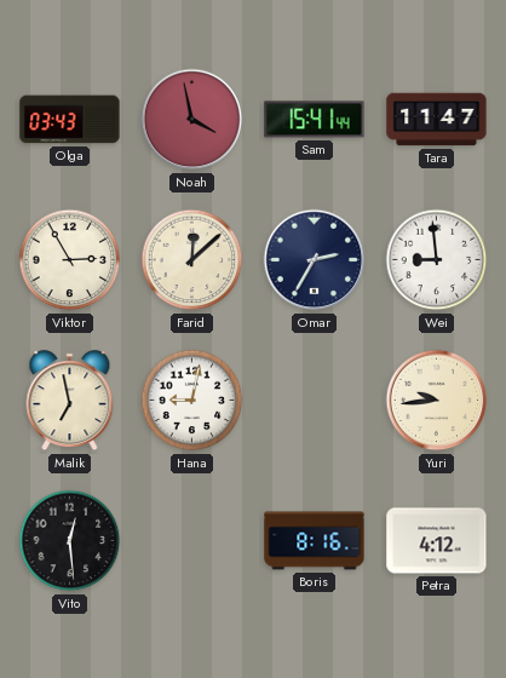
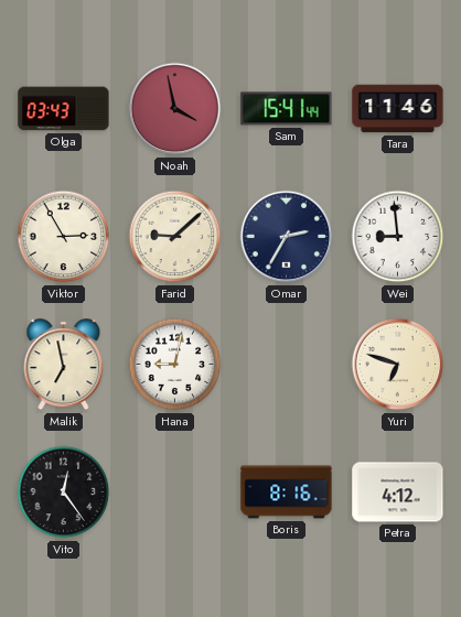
Tara: 11:47 -> 11:46 (398, 109)
Farid: 12:08 -> 9:08 (175, 237)
Yuri: 9:44 -> 6:48 (398, 365)
Vito: 12:29 -> 12:24 (64, 492)
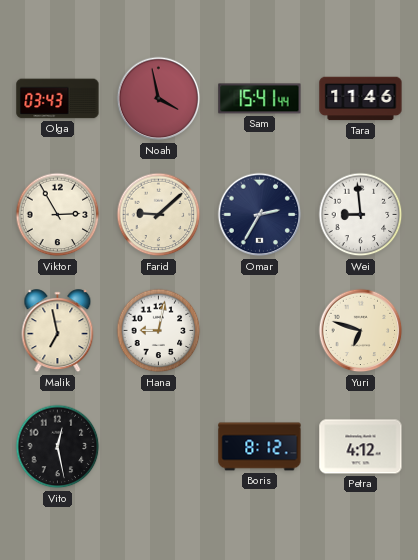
Vito: 12:24 -> 12:28 (58, 447)
Boris: 8:16 -> 8:12 (260, 447)
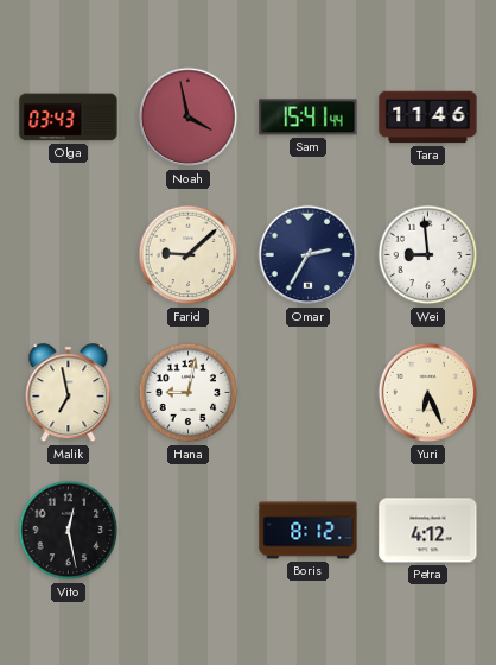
Viktor: 2:55 -> none (58, 215)
Yuri: 6:48 -> 6:26 (428, 393)
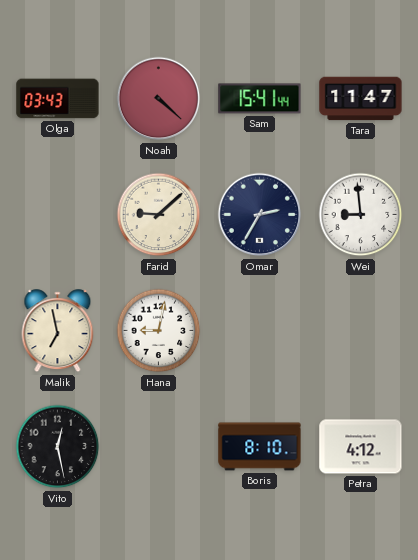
Noah: 3:58 -> 4:22 (159, 99)
Tara: 11:46 -> 11:47 (361, 99)
Yuri: 6:26 -> none (428, 393)
Boris: 8:12 -> 8:10 (260, 447)
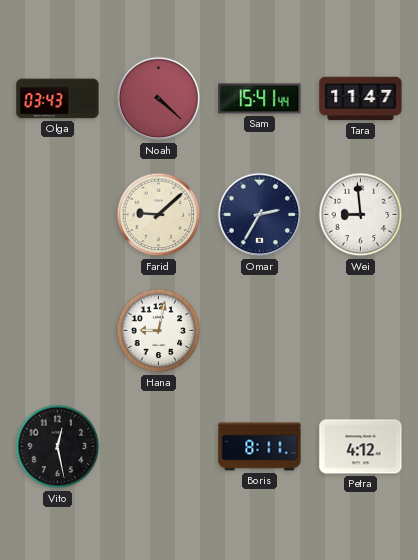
Malik: 6:58 -> none (58, 331)
Boris: 8:10 -> 8:11 (260, 447)
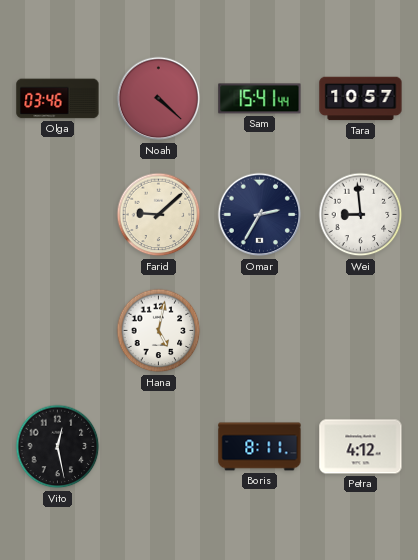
Olga: 03:43 -> 03:46 (58, 99)
Tara: 11:47 -> 10:57 (361, 99)
Hana: 9:02 -> 5:02 (159, 331)
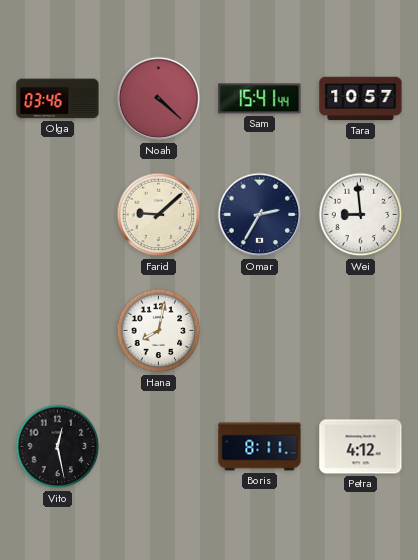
Hana: 5:02 -> 8:02 (159, 331)
